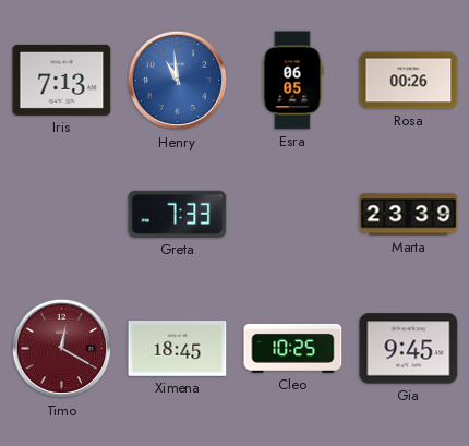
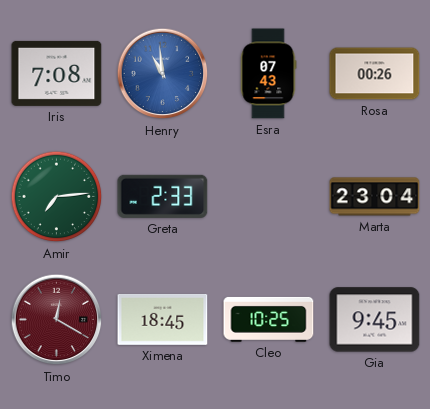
Iris: 7:13 -> 7:08 (57, 73)
Esra: 06:05 -> 07:43 (268, 74)
Amir: none -> 7:14 (57, 197)
Greta: 7:33 -> 2:33 (163, 196)
Marta: 23:39 -> 23:04 (375, 197)
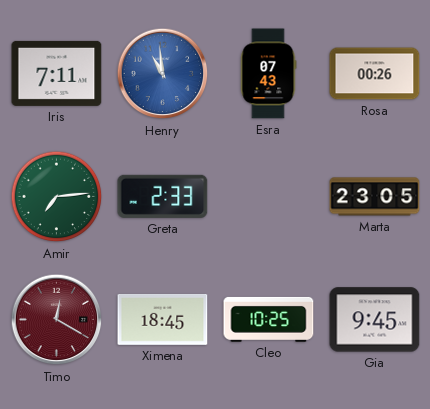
Iris: 7:08 -> 7:11 (57, 73)
Marta: 23:04 -> 23:05 (375, 197)
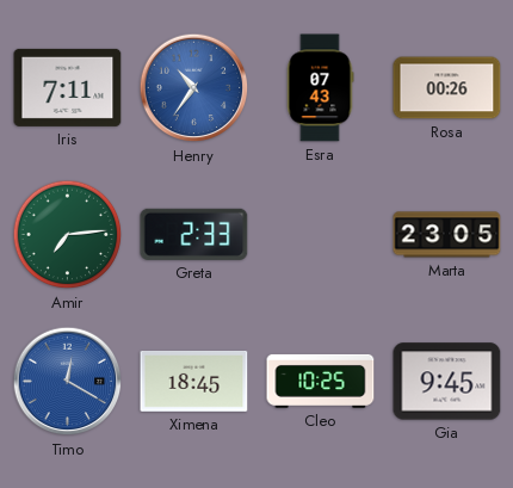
Henry: 10:59 -> 10:36 (194, 88)
Timo dial: burgundy -> blue (68, 382)
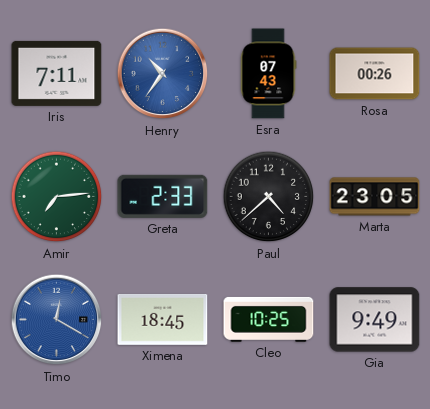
Paul: none -> 4:38 (269, 197)
Gia: 9:45 -> 9:49 (375, 320)
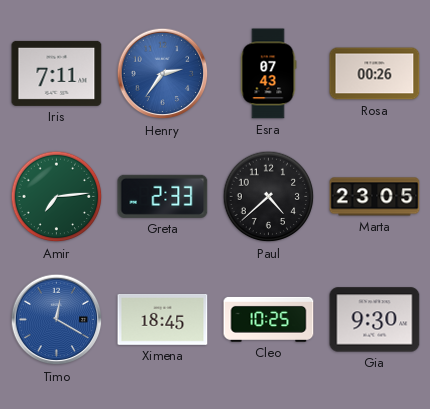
Henry: 10:36 -> 2:36 (163, 74)
Gia: 9:49 -> 9:30 (375, 320)
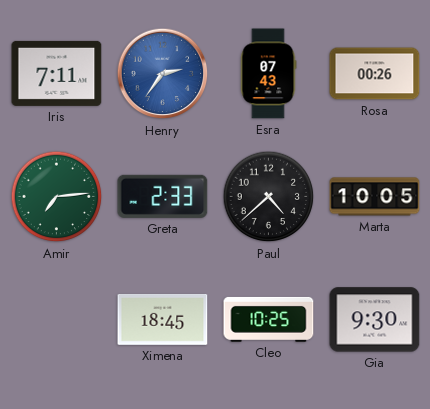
Marta: 23:05 -> 10:05 (375, 197)
Timo: 12:20 -> none (57, 320)
